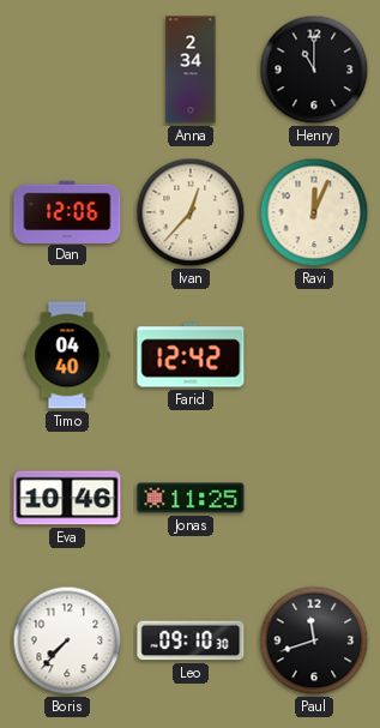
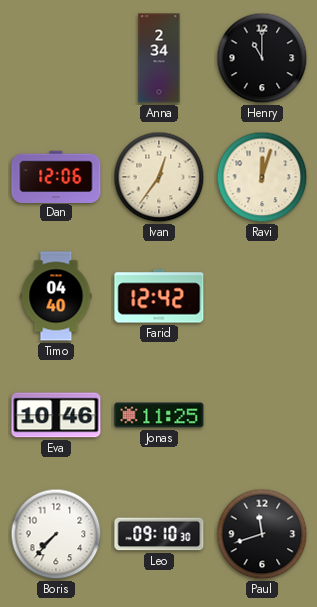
Ivan: 12:37 -> 12:36 (159, 177)
Ravi: 12:04 -> 12:03 (262, 177)
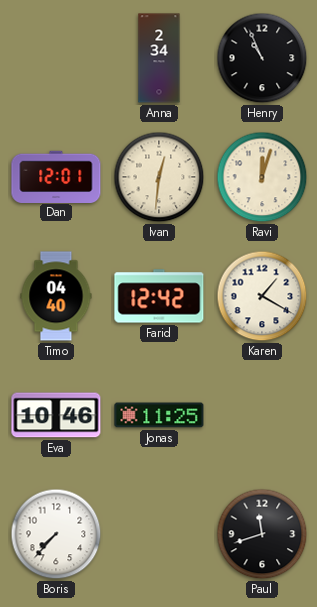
Henry: 11:00 -> 10:56 (262, 58)
Dan: 12:06 -> 12:01 (56, 176)
Ivan: 12:36 -> 12:31 (159, 177)
Karen: none -> 1:20 (262, 296)
Leo: 09:10 -> none (159, 534)
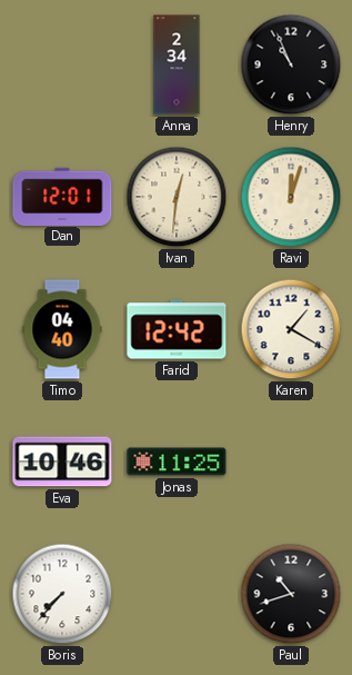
Paul: 11:42 -> 10:42 (291, 594)
